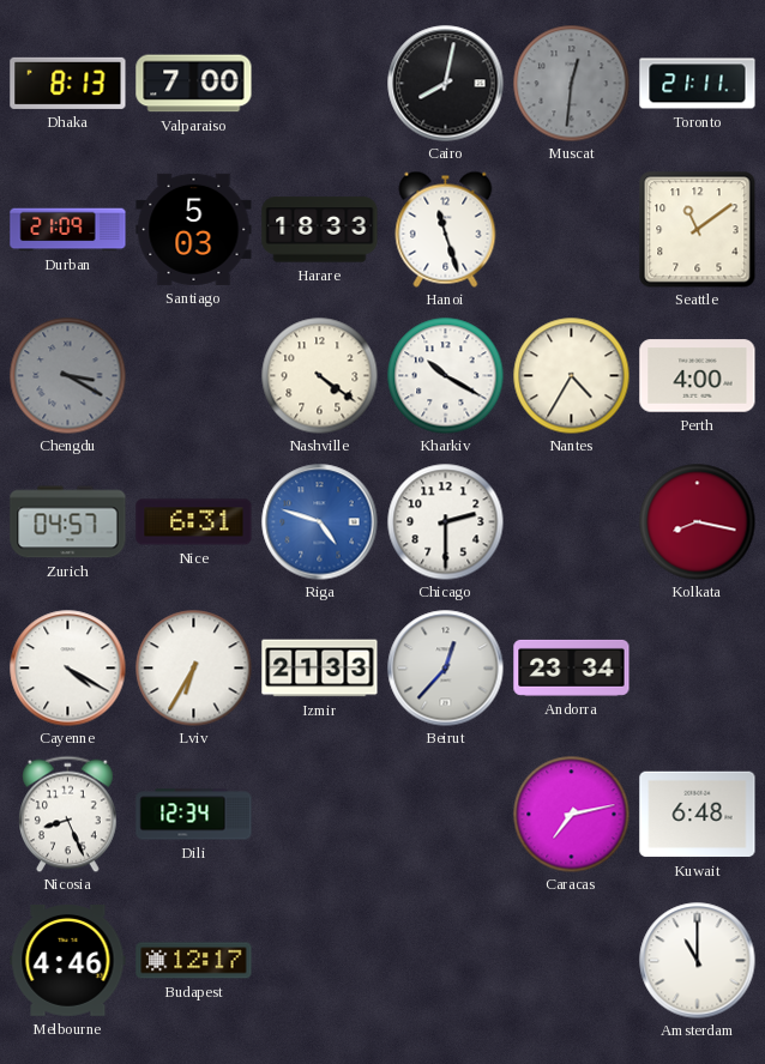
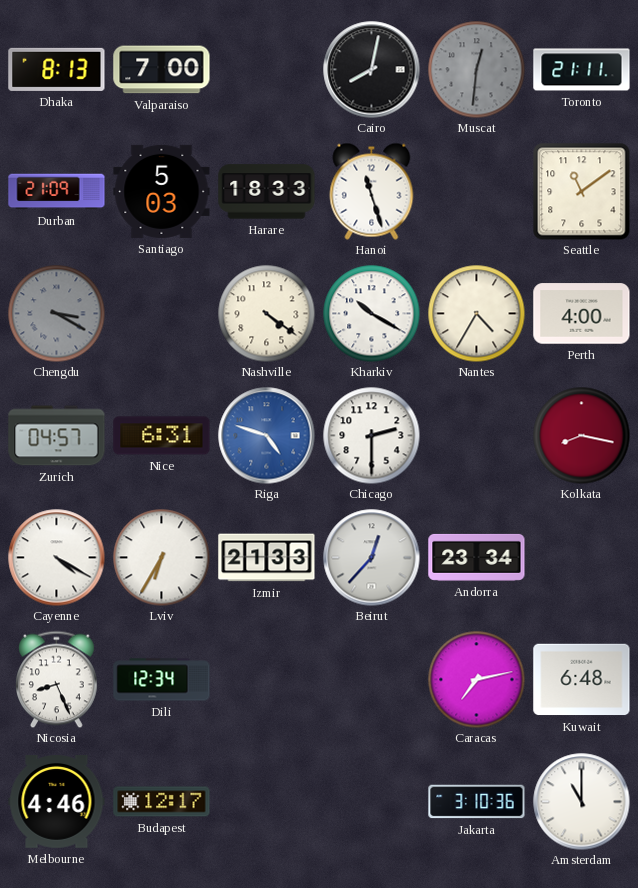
Jakarta: none -> 3:10 (477, 802)
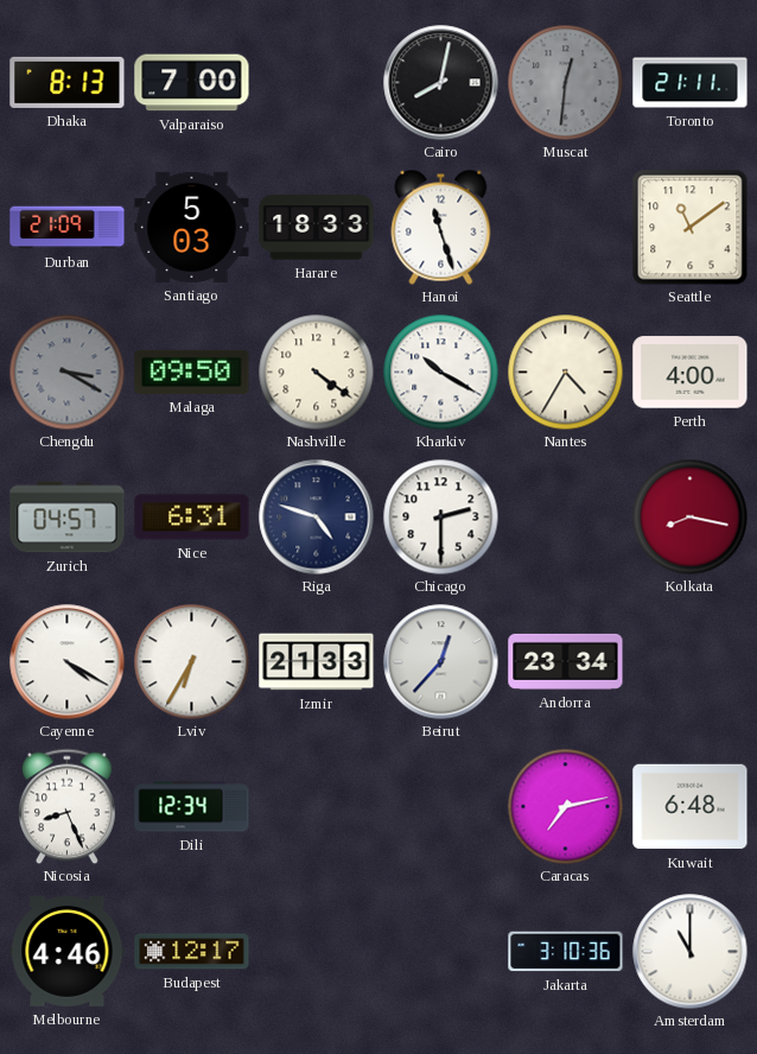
Malaga: none -> 09:50 (192, 372)
Riga dial: blue -> navy (317, 518)
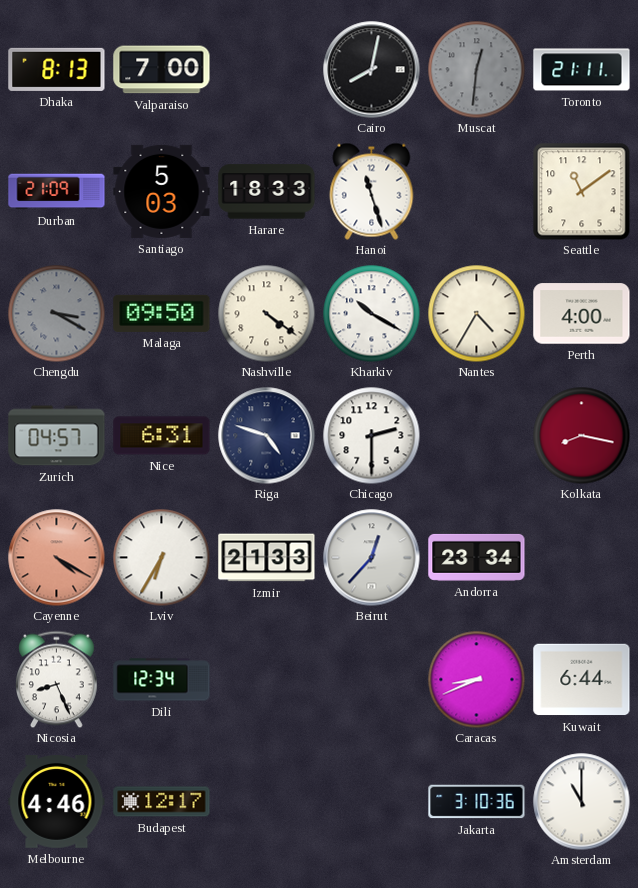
Cayenne dial: white -> salmon (57, 558)
Caracas: 7:13 -> 8:41 (476, 679)
Kuwait: 6:48 -> 6:44 (582, 680)
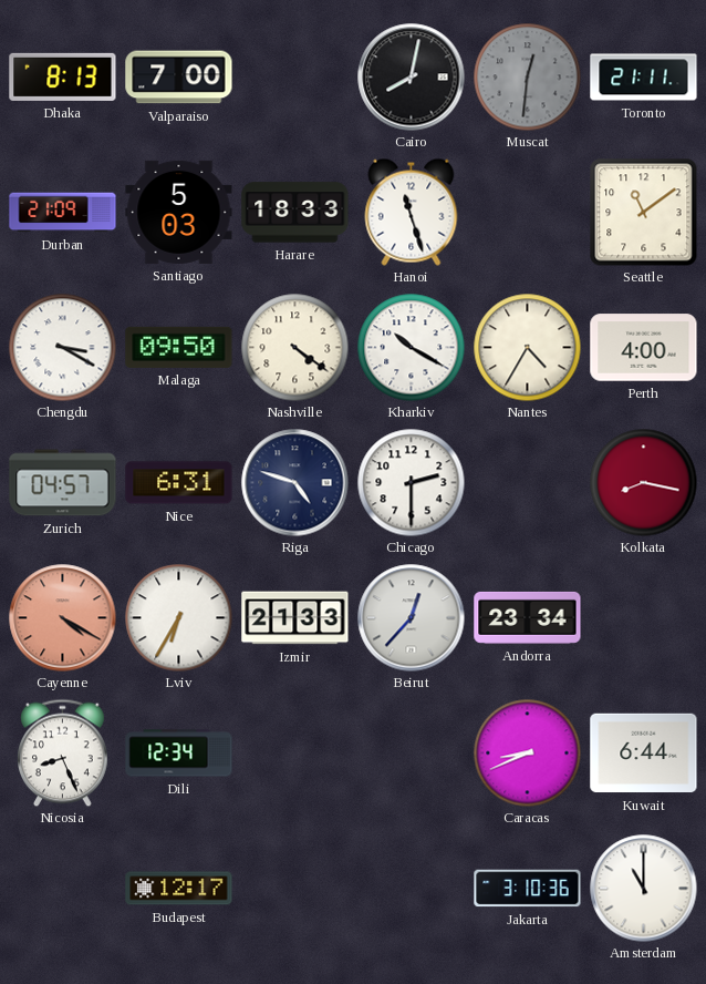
Chengdu dial: grey -> white (62, 347)
Melbourne: 4:46 -> none (57, 802)
